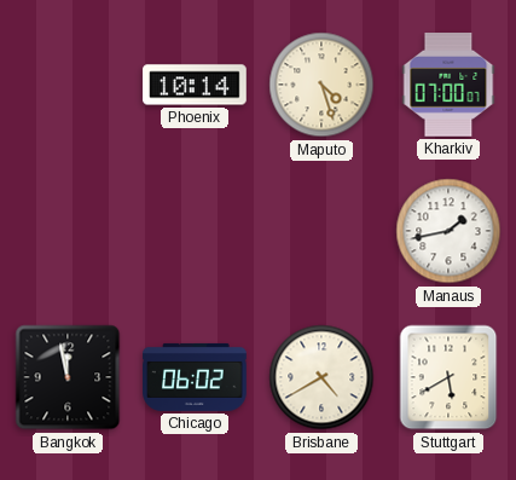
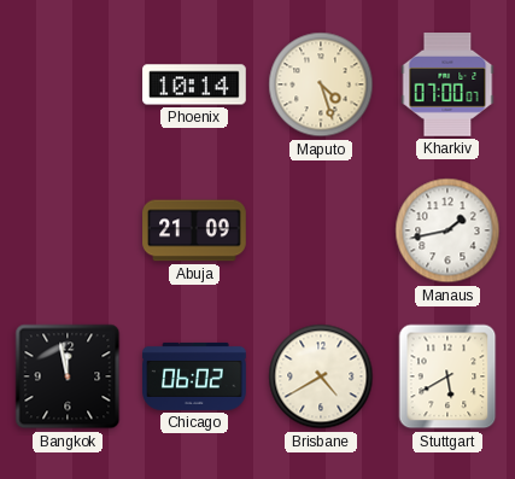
Abuja: none -> 21:09 (194, 230)
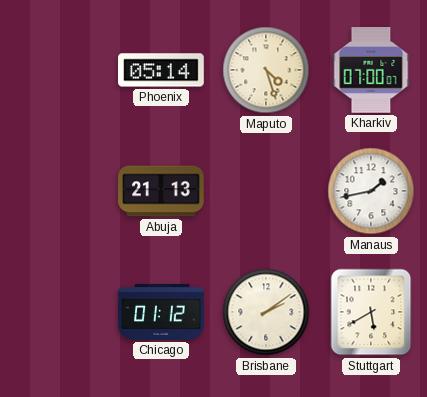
Phoenix: 10:14 -> 05:14 (161, 70)
Abuja: 21:09 -> 21:13 (161, 191)
Bangkok: 11:58 -> none (68, 376)
Chicago: 06:02 -> 01:12 (161, 312)
Brisbane: 4:40 -> 2:09 (266, 312)
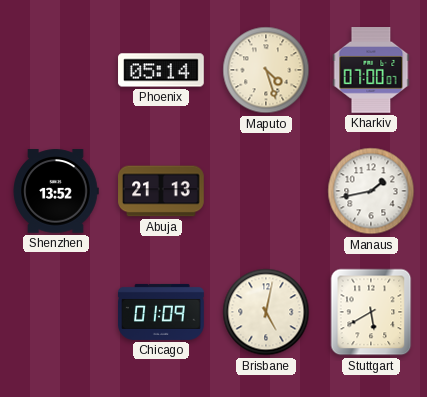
Shenzhen: none -> 13:52 (56, 191)
Chicago: 01:12 -> 01:09 (161, 312)
Brisbane: 2:09 -> 5:02 (266, 312)
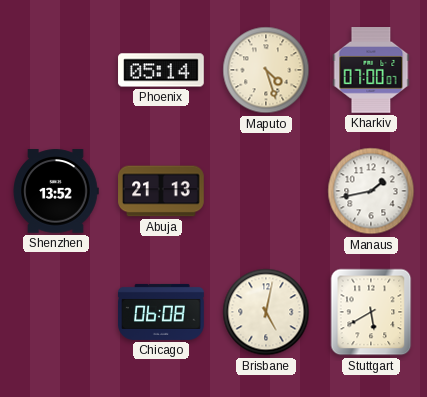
Chicago: 01:09 -> 06:08 (161, 312)
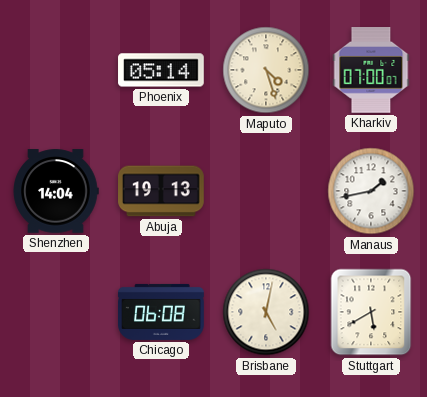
Shenzhen: 13:52 -> 14:04 (56, 191)
Abuja: 21:13 -> 19:13 (161, 191)
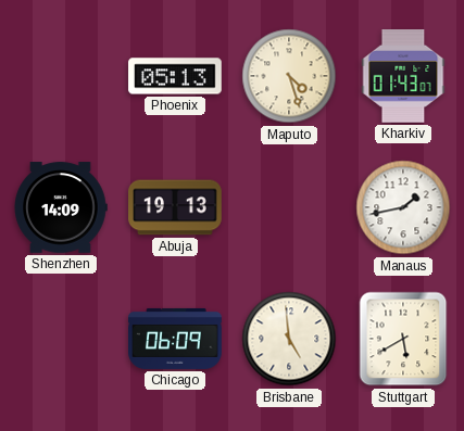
Phoenix: 05:14 -> 05:13 (175, 76)
Kharkiv: 07:00 -> 01:43 (403, 77)
Shenzhen: 14:04 -> 14:09 (61, 207)
Chicago: 06:08 -> 06:09 (175, 339)
Brisbane: 5:02 -> 4:59 (289, 339)
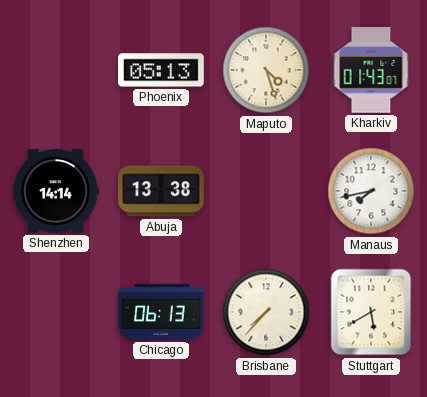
Shenzhen: 14:09 -> 14:14 (56, 191)
Abuja: 19:13 -> 13:38 (161, 191)
Manaus: 1:43 -> 7:43 (371, 191)
Chicago: 06:09 -> 06:13 (161, 312)
Brisbane: 4:59 -> 7:37 (266, 312)
